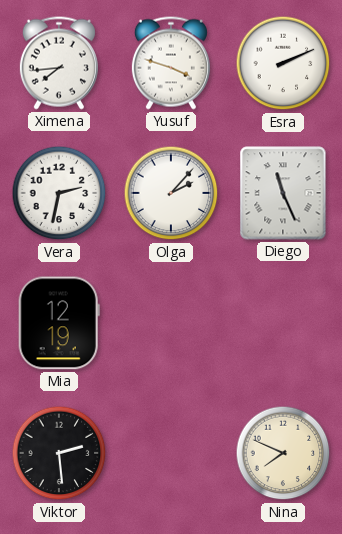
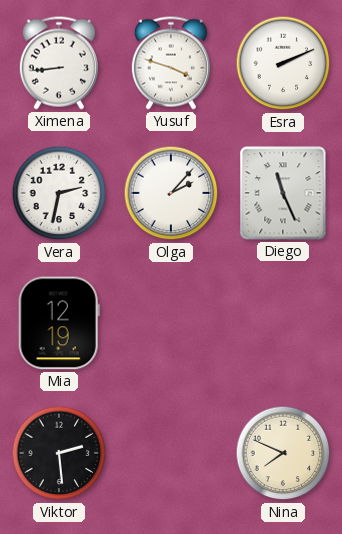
Ximena: 7:44 -> 8:44 (59, 63)
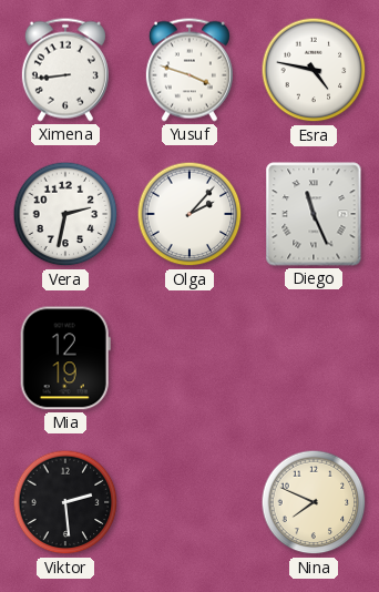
Esra: 2:11 -> 4:47 (314, 70)
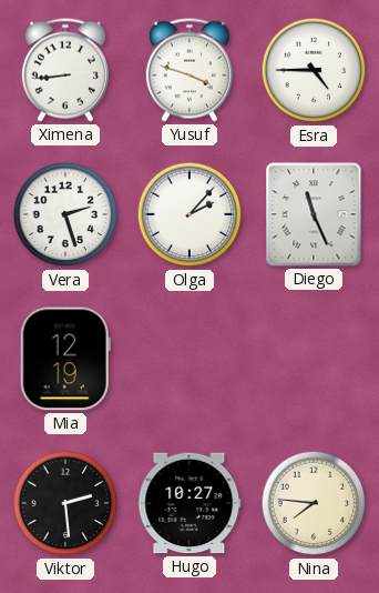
Esra: 4:47 -> 4:45 (314, 70)
Vera: 2:32 -> 2:27 (65, 214)
Hugo: none -> 10:27 (189, 503)
Nina: 7:49 -> 7:46 (314, 503)
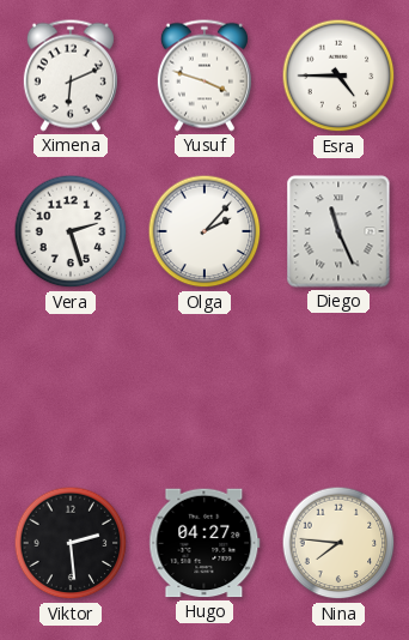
Ximena: 8:44 -> 6:11 (71, 76)
Mia: 12:19 -> none (65, 359)
Hugo: 10:27 -> 04:27 (204, 543)
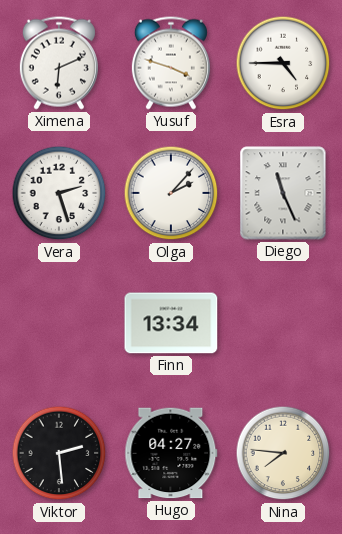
Finn: none -> 13:34 (171, 323)
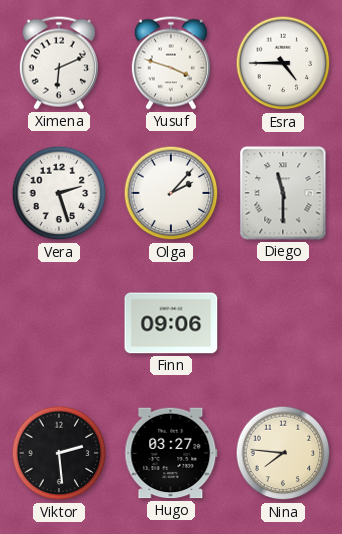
Diego: 11:26 -> 11:30 (283, 193)
Finn: 13:34 -> 09:06 (171, 323)
Hugo: 04:27 -> 03:27 (171, 453)
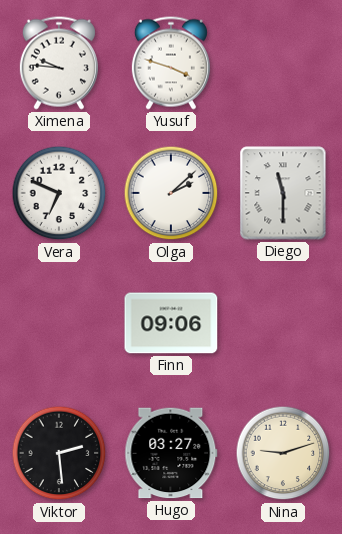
Ximena: 6:11 -> 9:46 (59, 63)
Esra: 4:45 -> none (283, 63)
Vera: 2:27 -> 6:49 (59, 193)
Olga: 2:07 -> 2:08 (171, 193)
Nina: 7:46 -> 9:12 (283, 453)
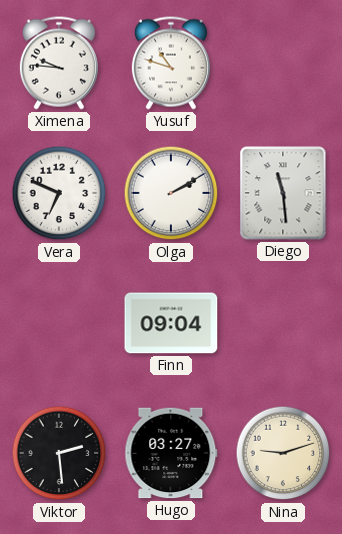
Yusuf: 3:48 -> 10:48 (171, 63)
Olga: 2:08 -> 2:10 (171, 193)
Diego: 11:30 -> 11:29 (283, 193)
Finn: 09:06 -> 09:04 (171, 323)
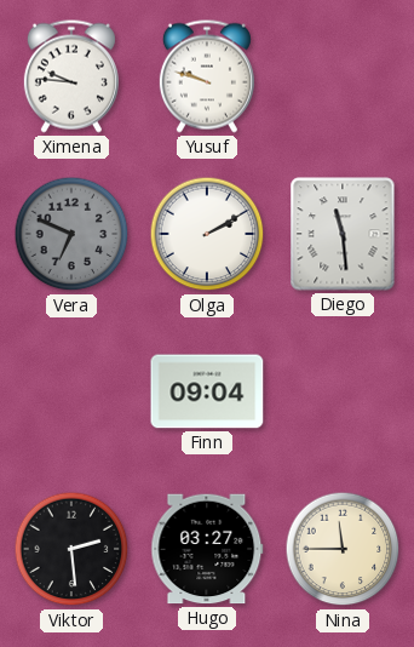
Yusuf: 10:48 -> 9:48 (207, 76)
Vera dial: white -> grey (71, 234)
Nina: 9:12 -> 11:45 (343, 549)
